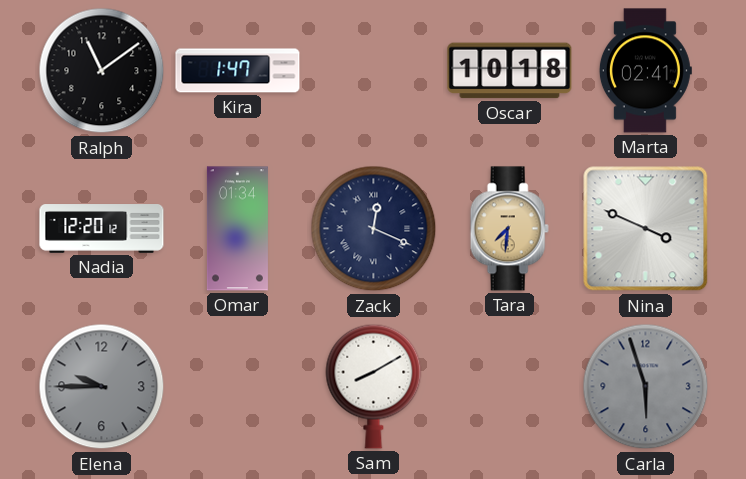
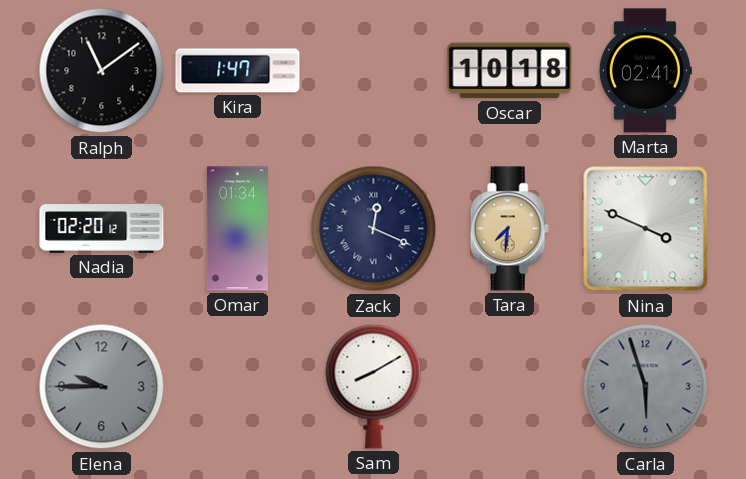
Nadia: 12:20 -> 02:20 (102, 229)
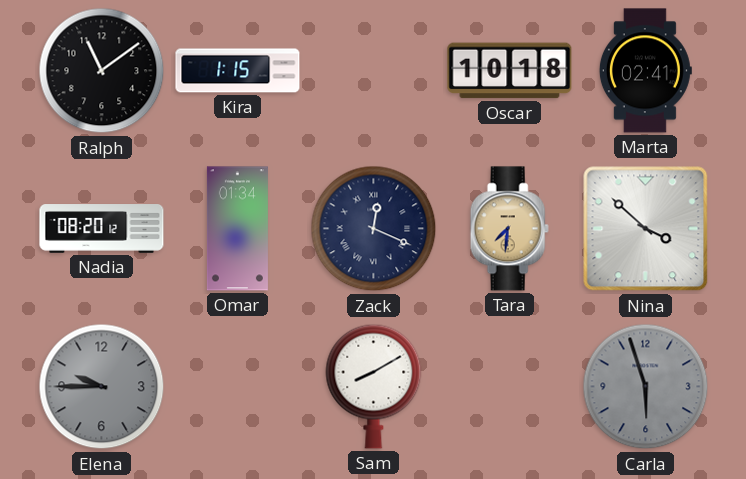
Kira: 1:47 -> 1:15 (238, 71)
Nadia: 02:20 -> 08:20 (102, 229)
Nina: 3:49 -> 3:52 (646, 229)
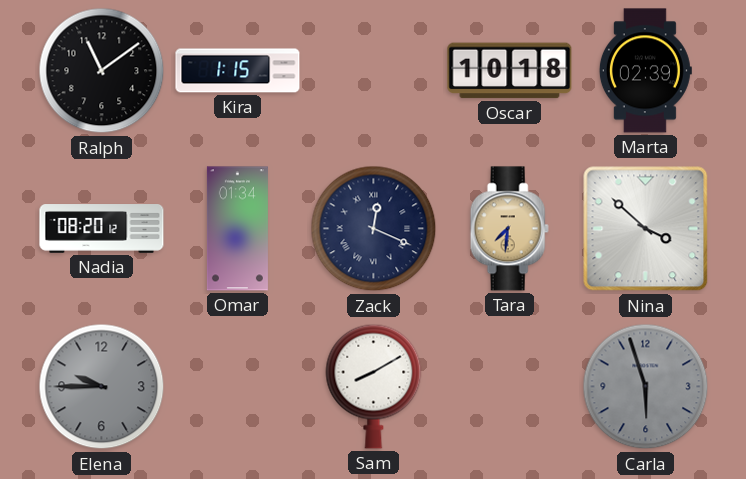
Marta: 02:41 -> 02:39 (645, 71)
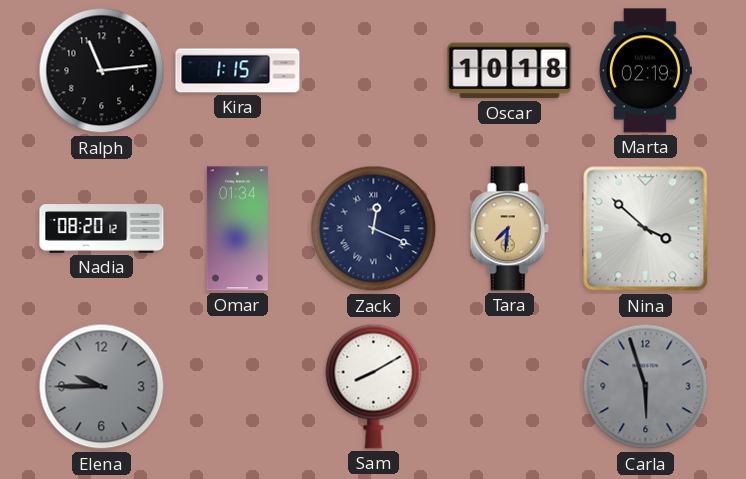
Ralph: 11:09 -> 11:14 (102, 71)
Marta: 02:39 -> 02:19 (645, 71)
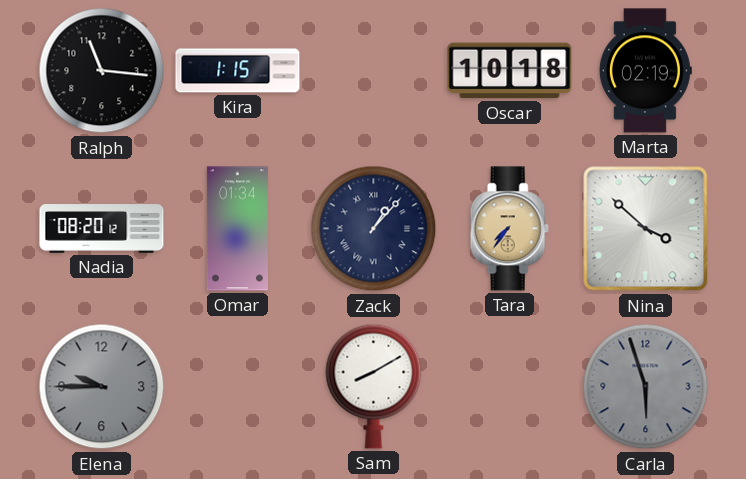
Ralph: 11:14 -> 11:16 (102, 71)
Zack: 12:19 -> 1:07 (374, 229)
Tara: 7:31 -> 7:36 (509, 229)
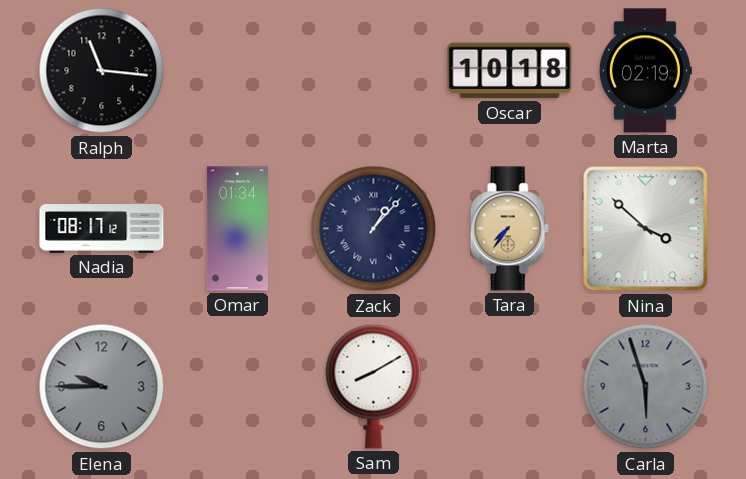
Kira: 1:15 -> none (238, 71)
Nadia: 08:20 -> 08:17 (102, 229)
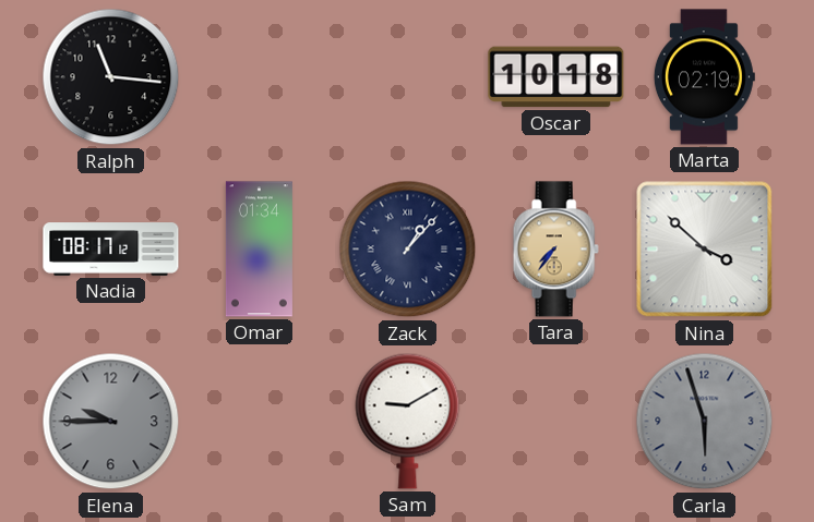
Sam: 8:10 -> 9:10 (408, 421)
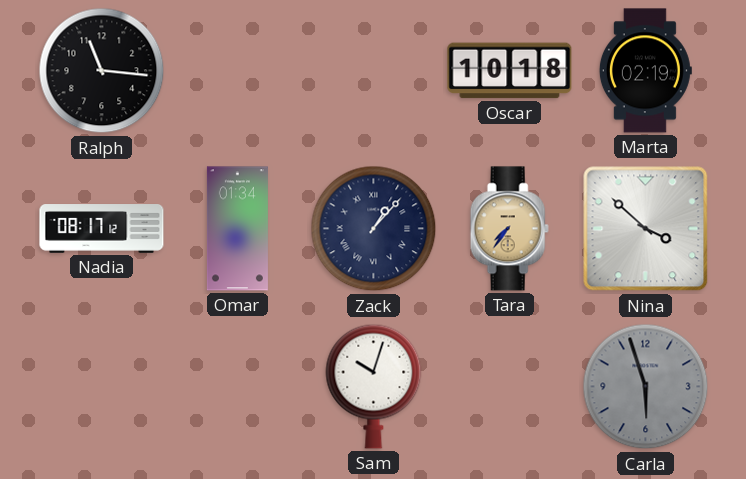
Elena: 9:45 -> none (111, 422)
Sam: 9:10 -> 10:03 (374, 386)
